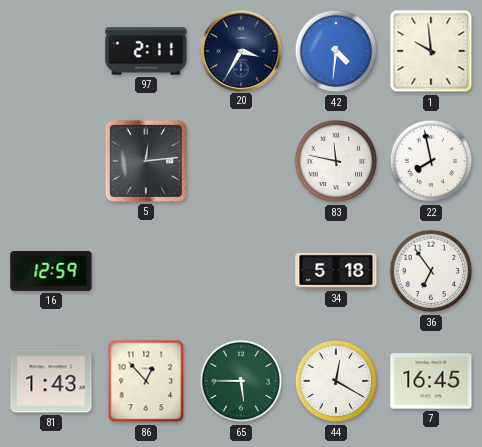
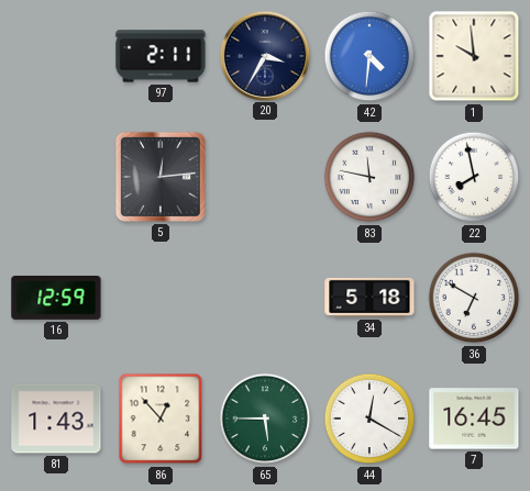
36: 6:54 -> 6:50 (474, 298)
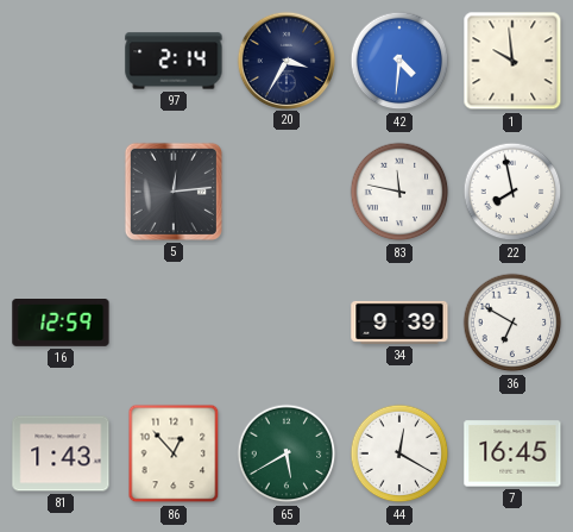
97: 2:11 -> 2:14 (174, 61)
34: 5:18 -> 9:39 (399, 323)
65: 5:45 -> 5:40 (286, 453)
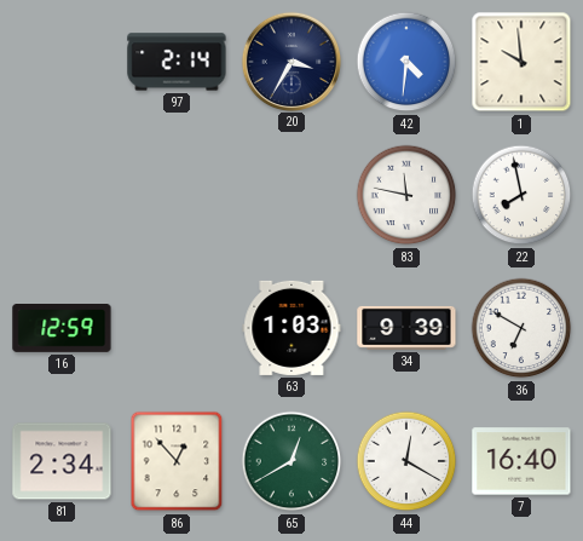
5: 12:14 -> none (174, 192)
63: none -> 1:03 (291, 328)
81: 1:43 -> 2:34 (62, 461)
65: 5:40 -> 12:40 (291, 461)
7: 16:45 -> 16:40 (521, 461)
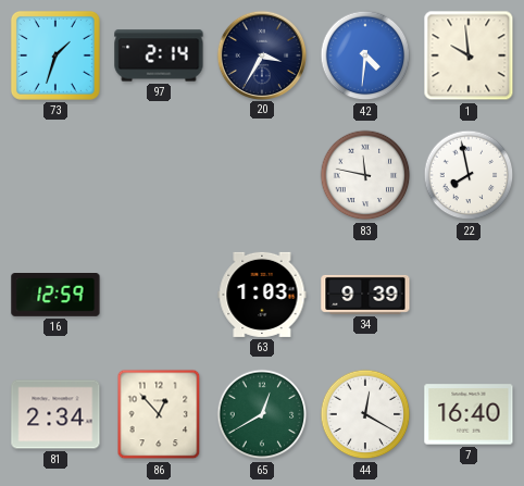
73: none -> 1:33 (55, 55)
36: 6:50 -> none (521, 328)
